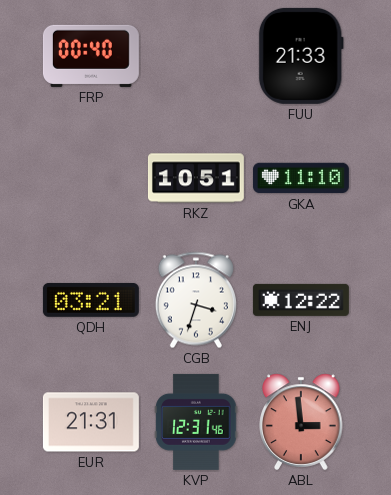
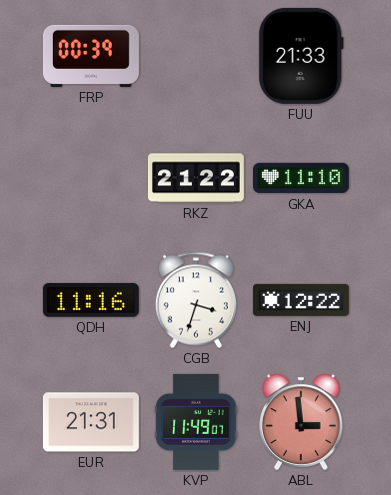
FRP: 00:40 -> 00:39 (91, 56)
RKZ: 10:51 -> 21:22 (196, 178)
QDH: 03:21 -> 11:16 (91, 300)
KVP: 12:31 -> 11:49 (196, 422)
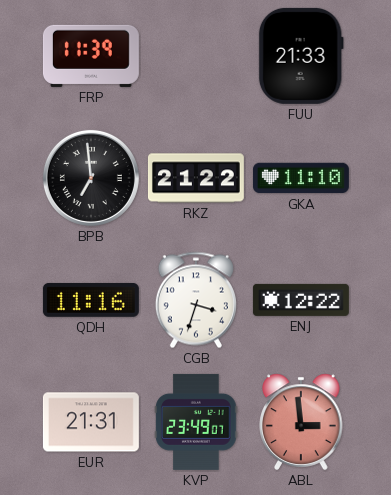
FRP: 00:39 -> 11:39 (91, 56)
BPB: none -> 6:59 (91, 178)
KVP: 11:49 -> 23:49 (196, 422)
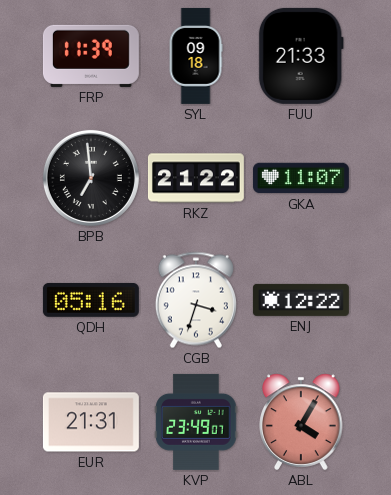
SYL: none -> 09:18 (196, 56)
GKA: 11:10 -> 11:07 (301, 178)
QDH: 11:16 -> 05:16 (91, 300)
ABL: 2:59 -> 4:05 (301, 422)
